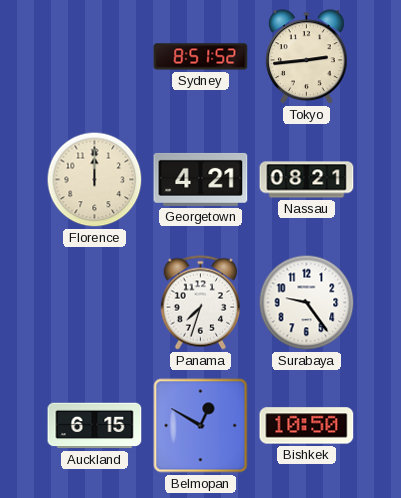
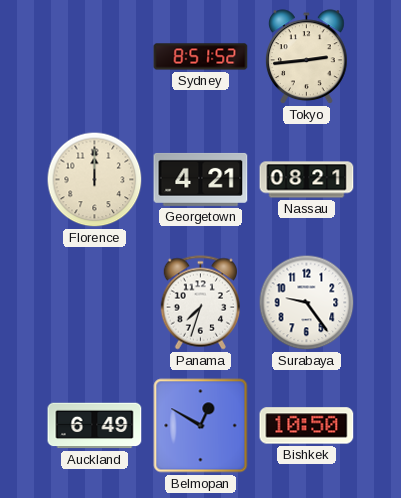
Auckland: 6:15 -> 6:49 (95, 426)
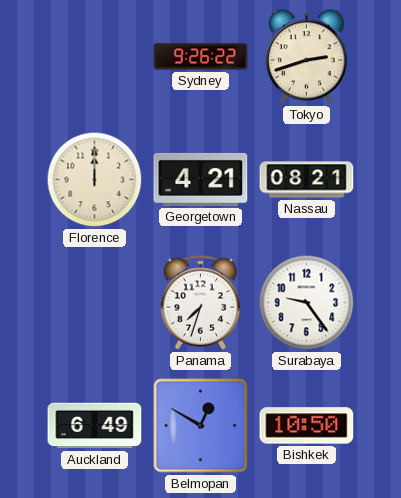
Sydney: 8:51 -> 9:26 (201, 57)
Tokyo: 2:44 -> 2:42 (307, 57)
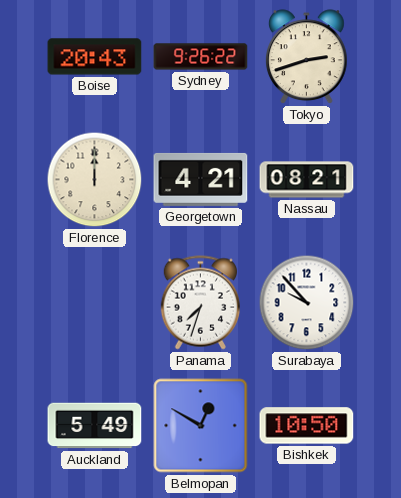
Boise: none -> 20:43 (95, 57)
Surabaya: 9:24 -> 9:53 (307, 303)
Auckland: 6:49 -> 5:49 (95, 426)
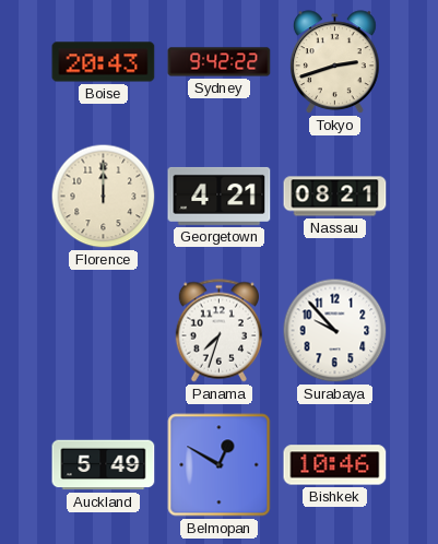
Sydney: 9:26 -> 9:42 (220, 62)
Bishkek: 10:50 -> 10:46 (335, 465)
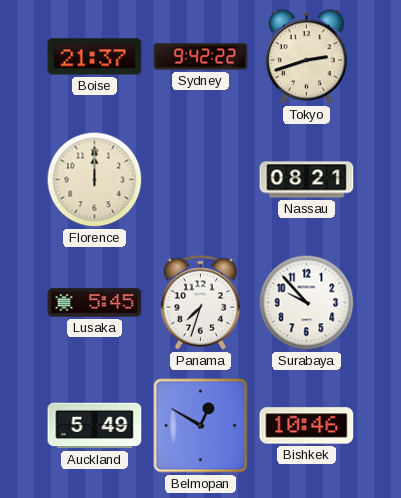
Boise: 20:43 -> 21:37 (95, 57)
Georgetown: 4:21 -> none (220, 196)
Lusaka: none -> 5:45 (95, 303)
